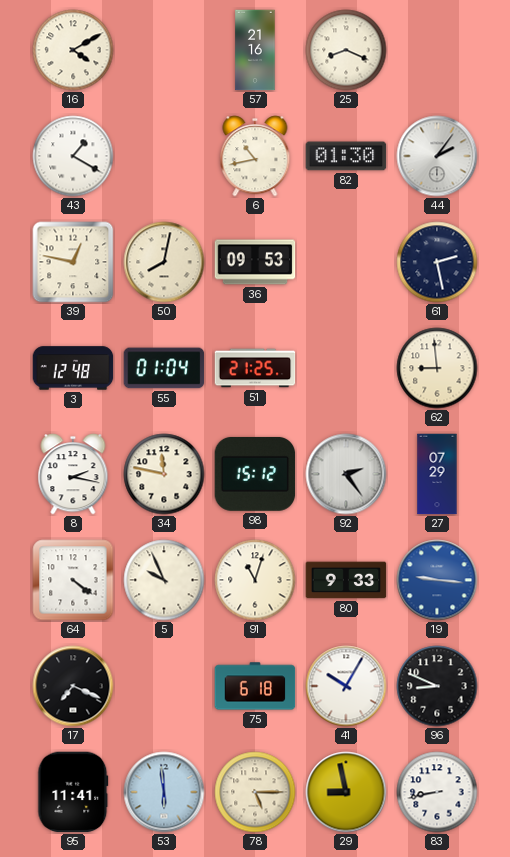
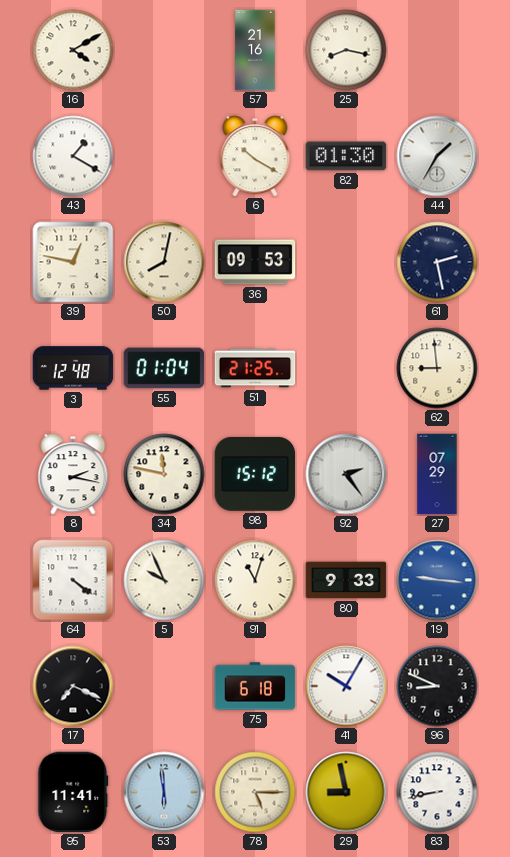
25: 8:19 -> 8:17 (346, 50)
6: 10:43 -> 10:20 (255, 156)
44: 2:06 -> 1:35 (437, 156)
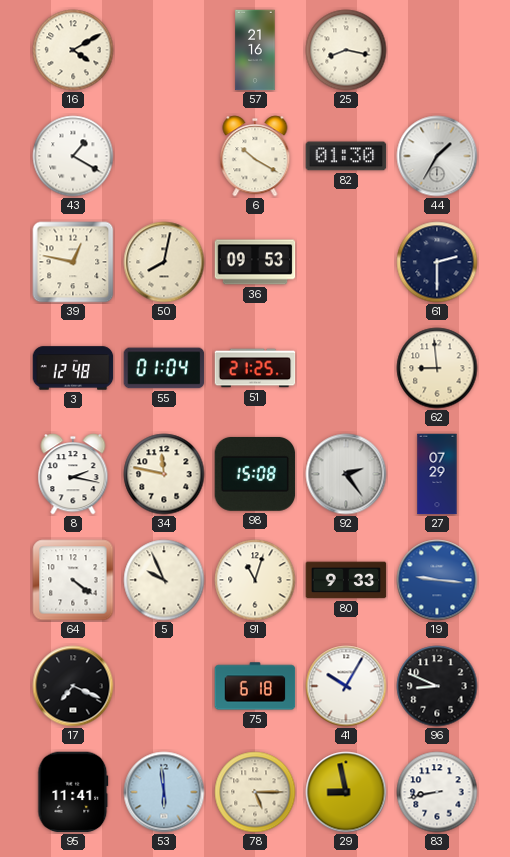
61: 2:28 -> 2:30 (437, 262)
98: 15:12 -> 15:08 (255, 474)
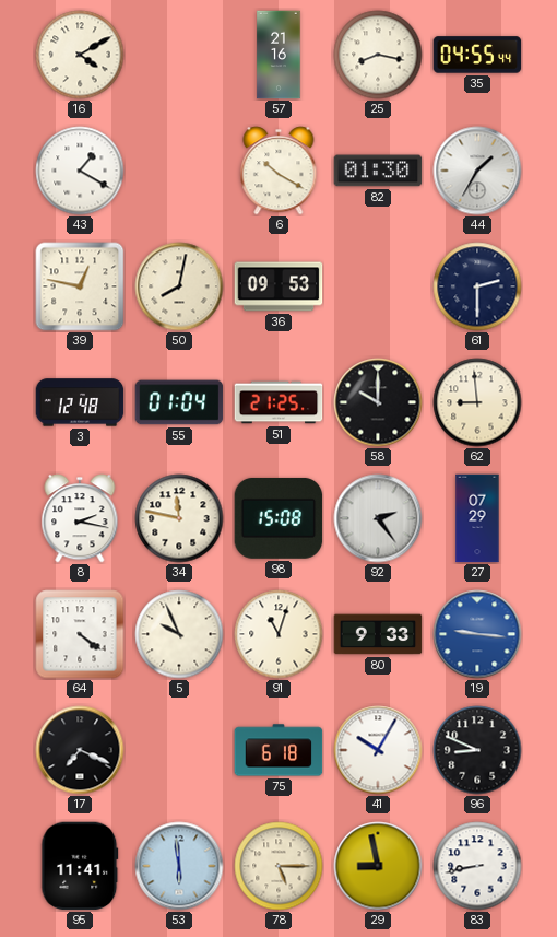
35: none -> 04:55 (477, 55)
58: none -> 10:00 (378, 402)
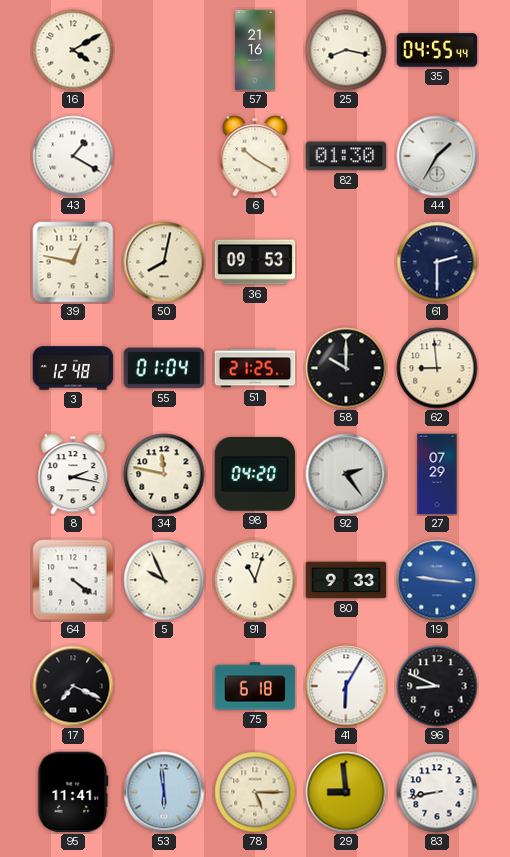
98: 15:08 -> 04:20 (255, 474)
41: 10:05 -> 6:05 (346, 686)
29: 8:58 -> 8:59 (346, 792)
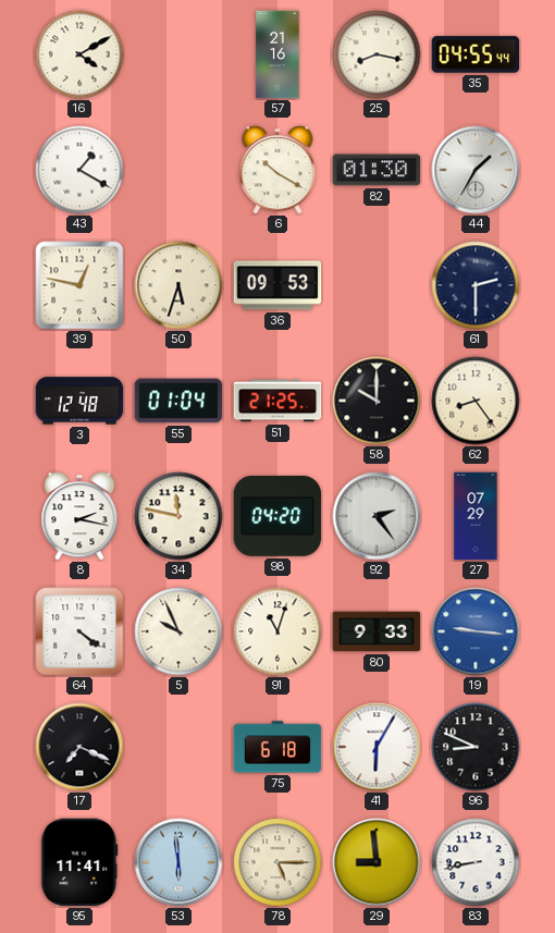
50: 8:02 -> 5:33 (178, 285)
62: 8:59 -> 8:24 (476, 401)
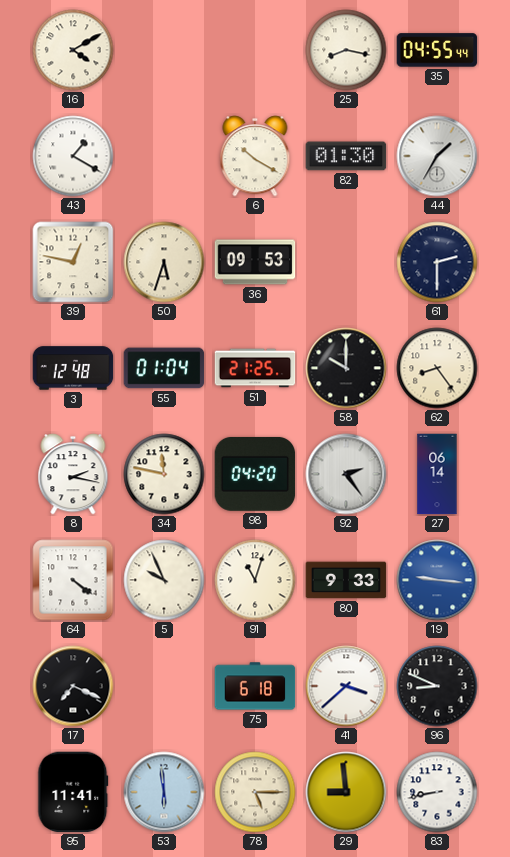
57: 21:16 -> none (277, 54)
27: 07:29 -> 06:14 (437, 474)
41: 6:05 -> 3:38 (346, 686)
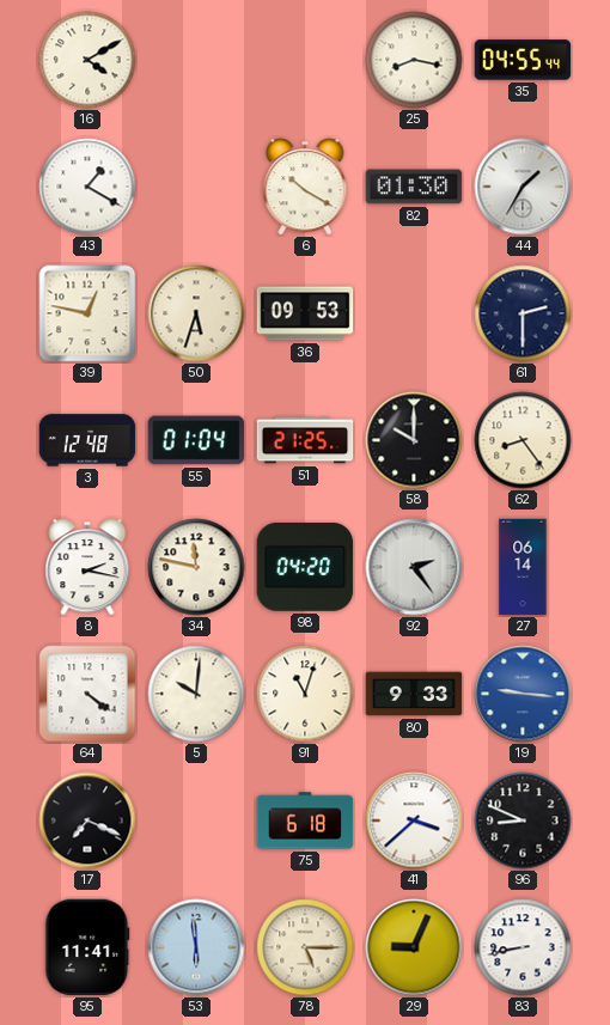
5: 9:56 -> 10:01 (196, 694)
29: 8:59 -> 9:04 (414, 947)
